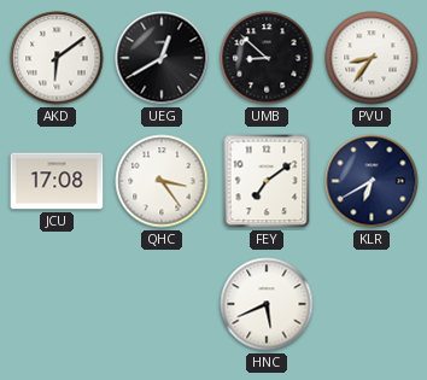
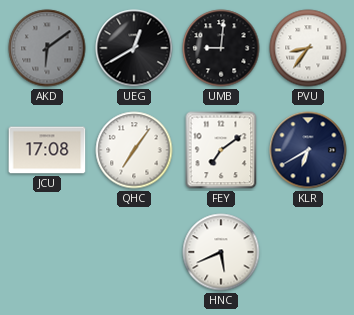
AKD dial: white -> grey (47, 48)
UMB: 8:52 -> 9:01 (221, 48)
QHC: 3:24 -> 7:06 (134, 150)
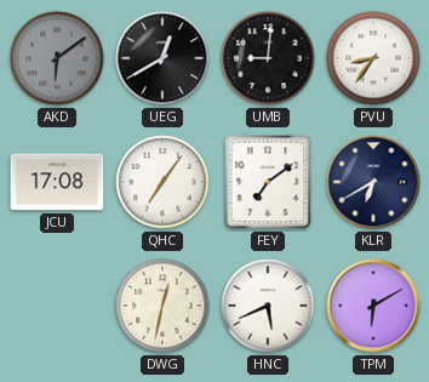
DWG: none -> 12:32 (162, 306)
TPM: none -> 6:10 (373, 306)
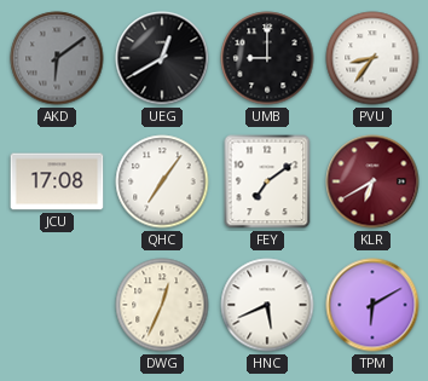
UMB: 9:01 -> 9:00 (267, 58)
KLR dial: navy -> burgundy (372, 181)
DWG: 12:32 -> 12:34 (162, 305)
